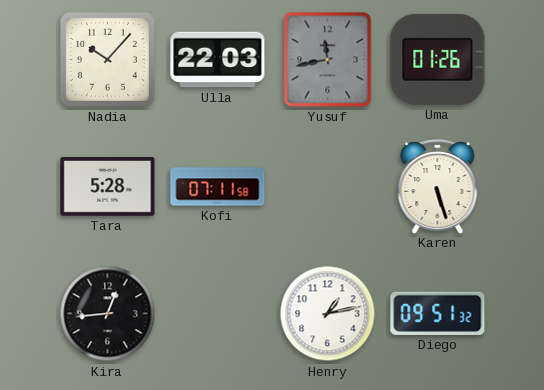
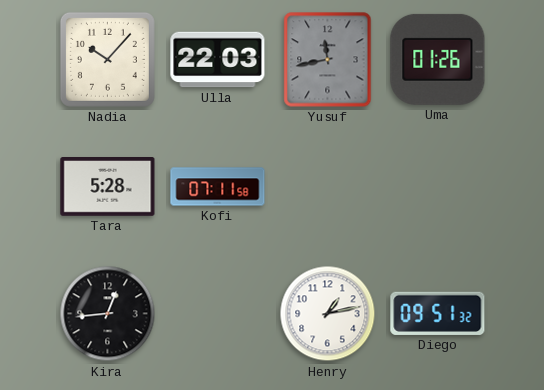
Karen: 5:27 -> none (438, 186)
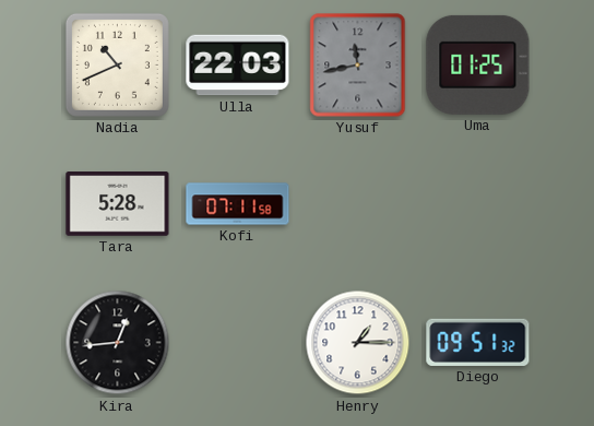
Nadia: 10:07 -> 10:41 (117, 64)
Uma: 01:26 -> 01:25 (478, 64)
Henry: 1:13 -> 1:15 (358, 343)
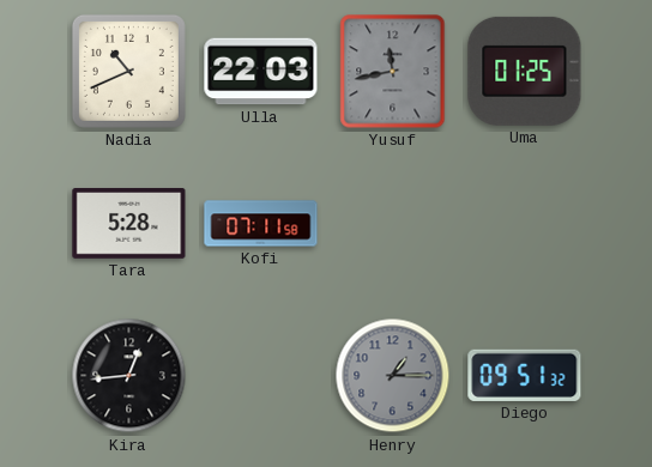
Henry dial: white -> grey (393, 376)
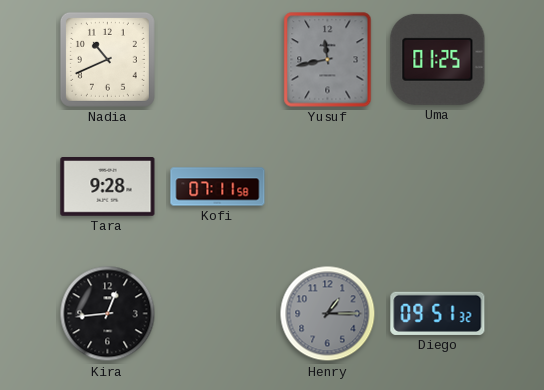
Ulla: 22:03 -> none (261, 72)
Tara: 5:28 -> 9:28 (108, 187)
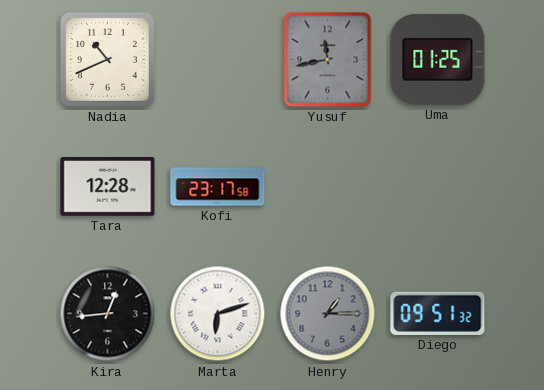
Tara: 9:28 -> 12:28 (108, 187)
Kofi: 07:11 -> 23:17 (218, 187)
Marta: none -> 6:12 (218, 314)
